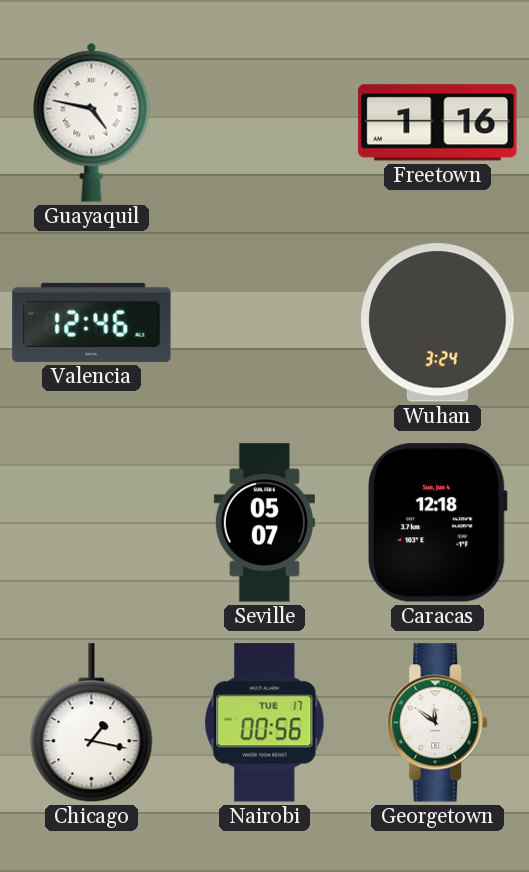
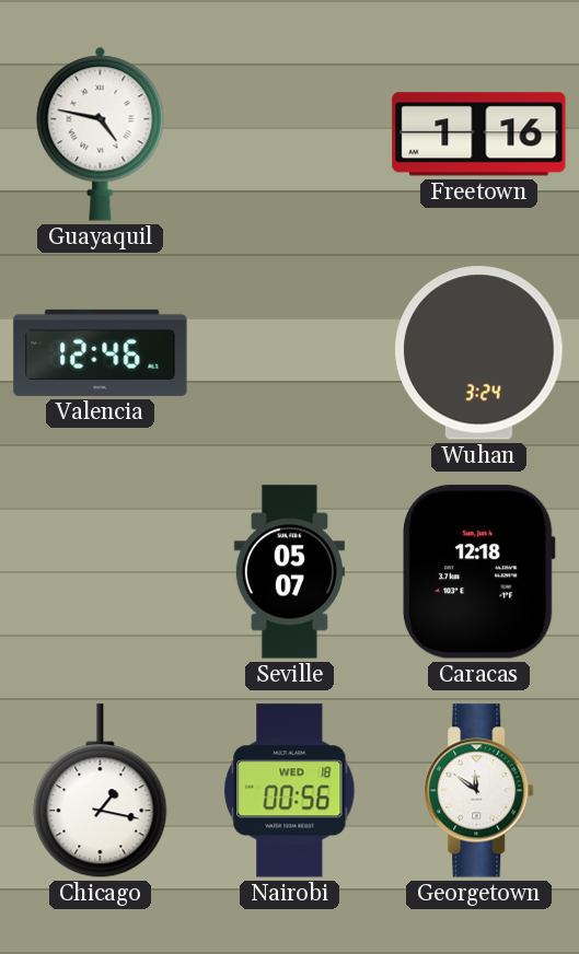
Nairobi date: TUE 17 -> WED 18 (290, 791)
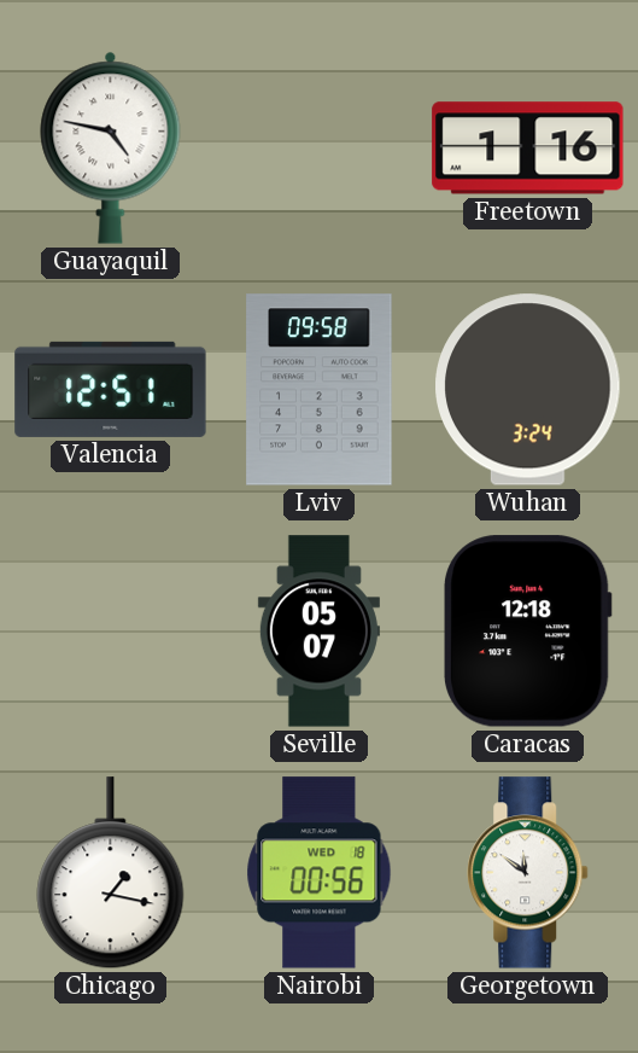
Valencia: 12:46 -> 12:51 (111, 389)
Lviv: none -> 09:58 (320, 390)
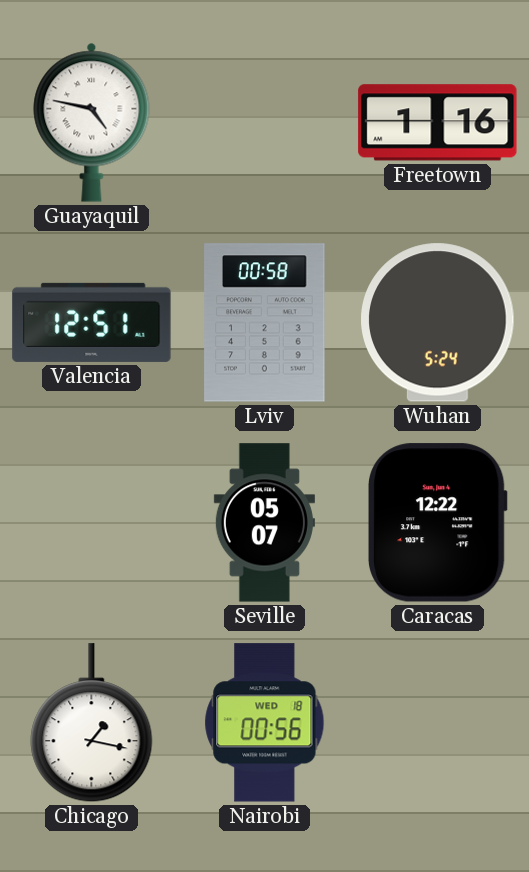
Lviv: 09:58 -> 00:58 (265, 323)
Wuhan: 3:24 -> 5:24 (438, 323)
Caracas: 12:18 -> 12:22 (437, 523)
Georgetown: 11:51 -> none (528, 873)
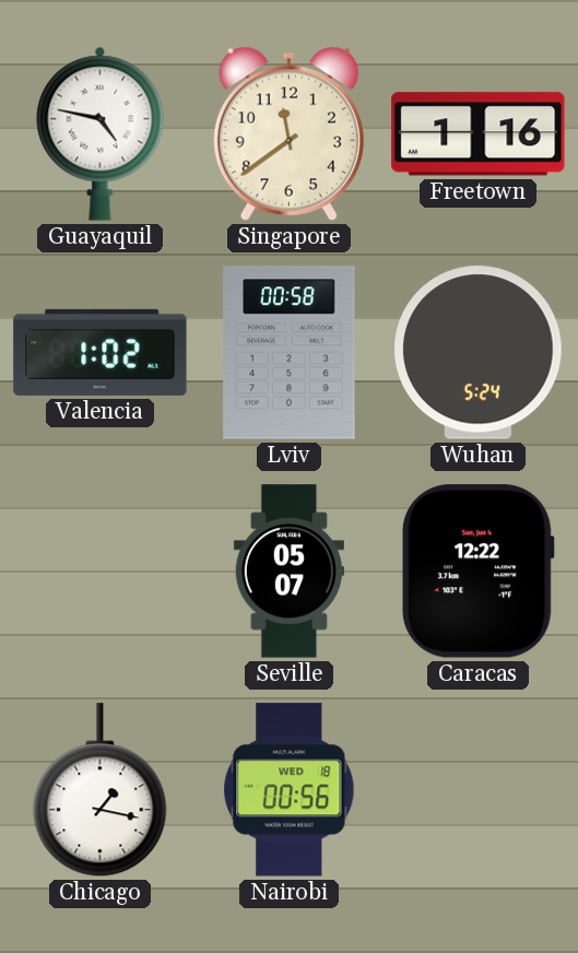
Singapore: none -> 11:39 (288, 133)
Valencia: 12:51 -> 1:02 (101, 352)
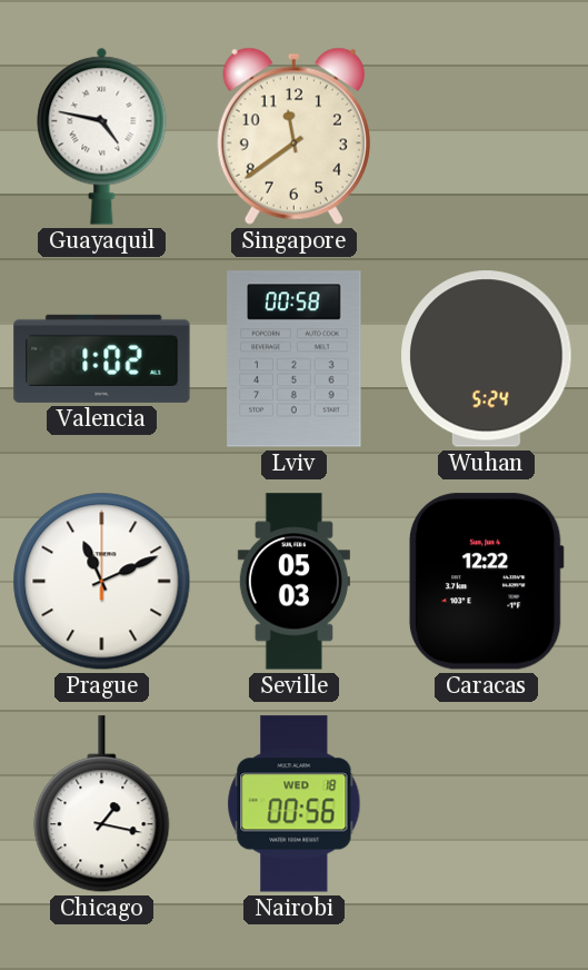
Freetown: 1:16 -> none (479, 134)
Prague: none -> 11:11 (102, 582)
Seville: 05:07 -> 05:03 (293, 582)
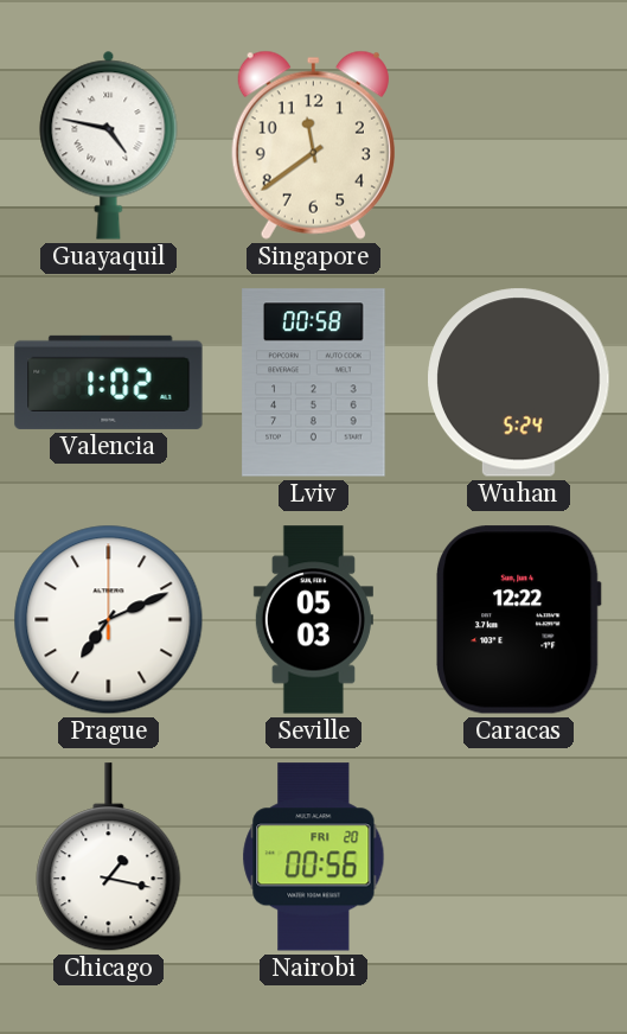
Prague: 11:11 -> 7:11 (109, 620)
Nairobi date: WED 18 -> FRI 20 (314, 857)
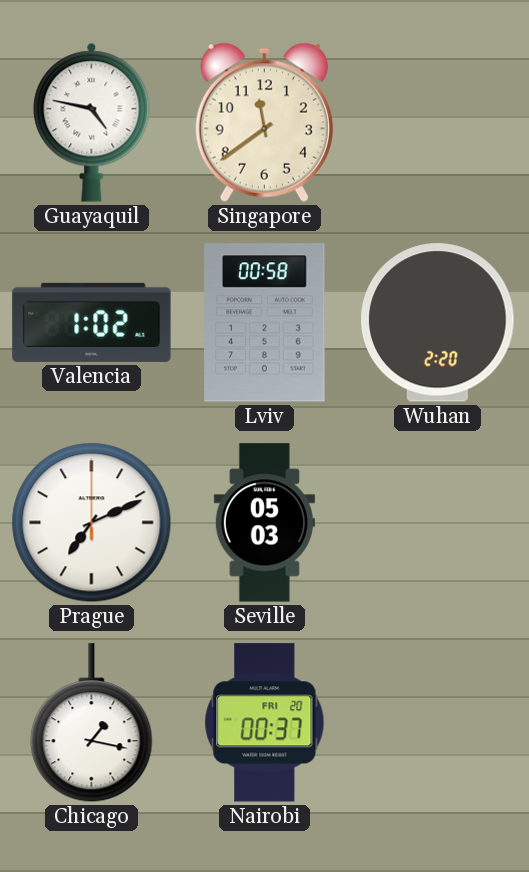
Wuhan: 5:24 -> 2:20 (438, 323)
Caracas: 12:22 -> none (518, 620)
Nairobi: 00:56 -> 00:37 (265, 723)
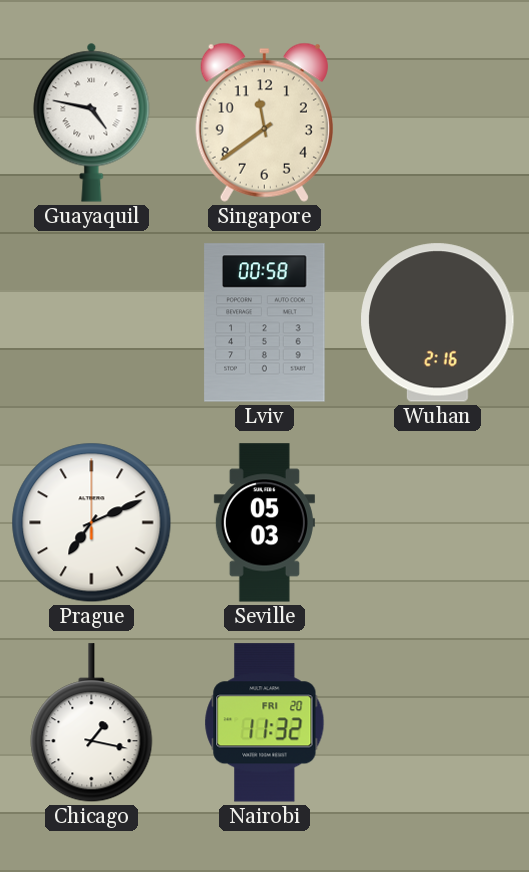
Valencia: 1:02 -> none (92, 322)
Wuhan: 2:20 -> 2:16 (438, 323)
Nairobi: 00:37 -> 11:32 (265, 723)
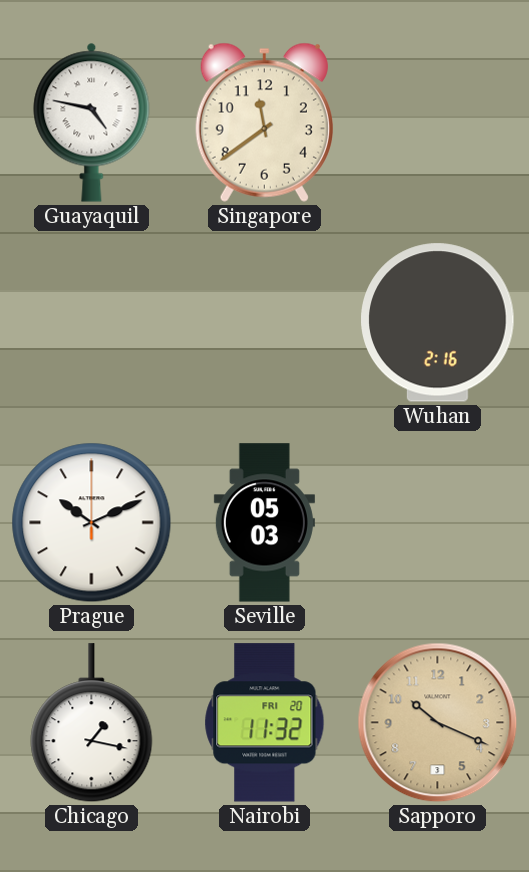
Lviv: 00:58 -> none (265, 323)
Prague: 7:11 -> 10:11 (92, 523)
Sapporo: none -> 10:19 (438, 723)
